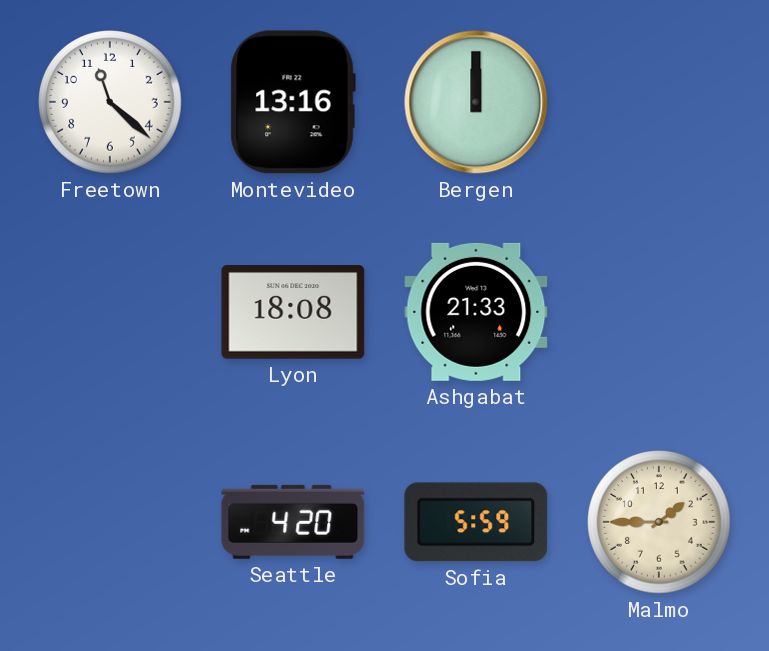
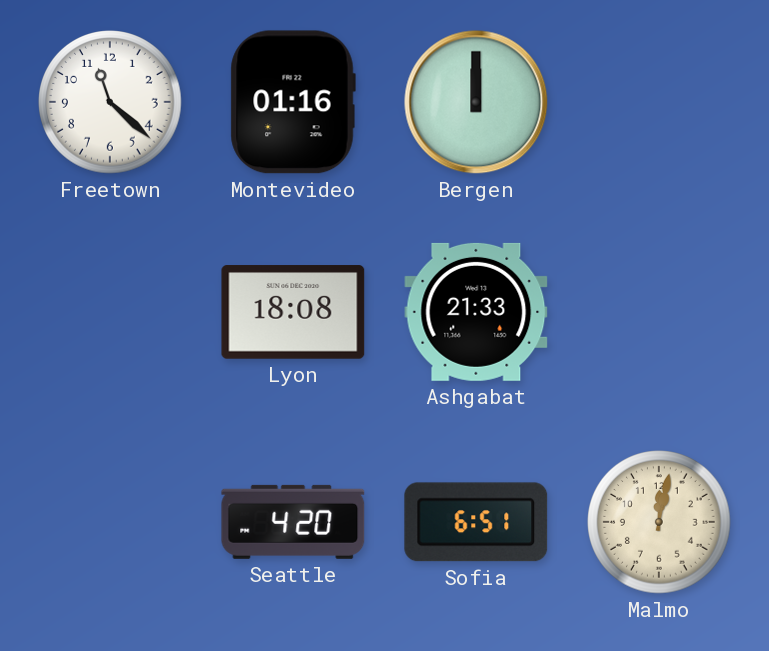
Montevideo: 13:16 -> 01:16 (293, 102)
Sofia: 5:59 -> 6:51 (476, 522)
Malmo: 1:45 -> 12:02 (659, 522)
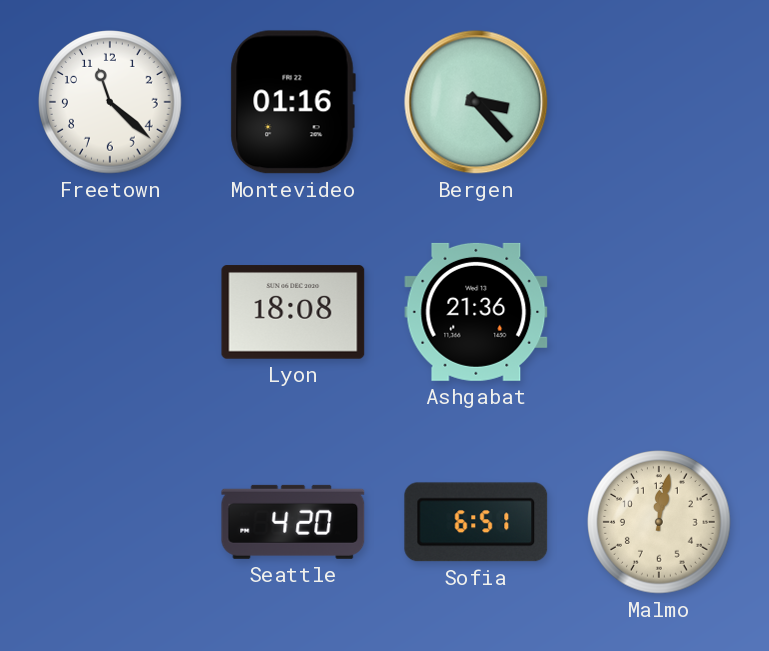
Bergen: 12:00 -> 3:23 (476, 102)
Ashgabat: 21:33 -> 21:36 (476, 312)
